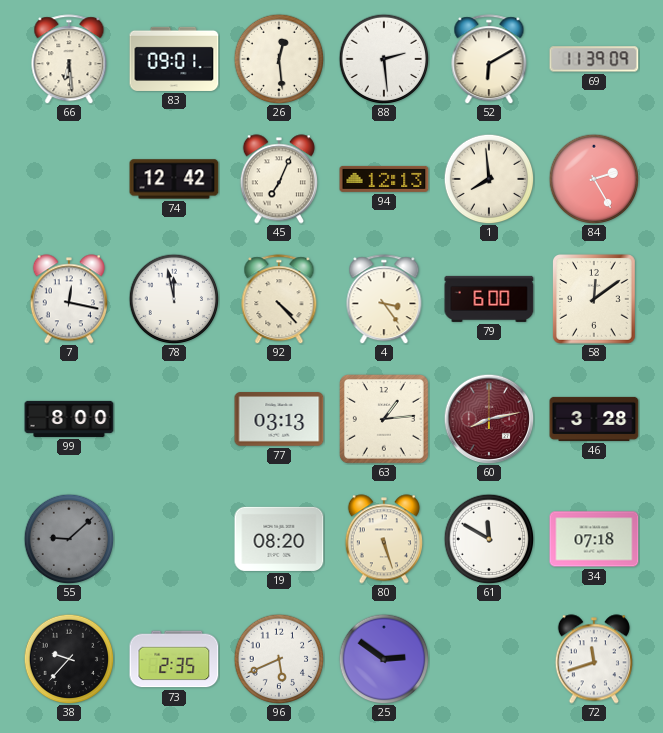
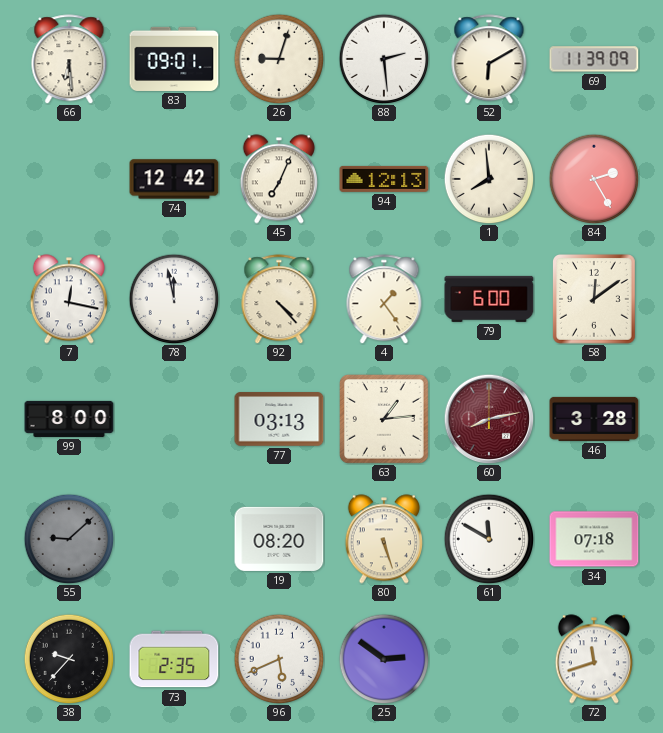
26: 12:29 -> 9:03 (279, 59)
4: 3:24 -> 1:24 (384, 299)
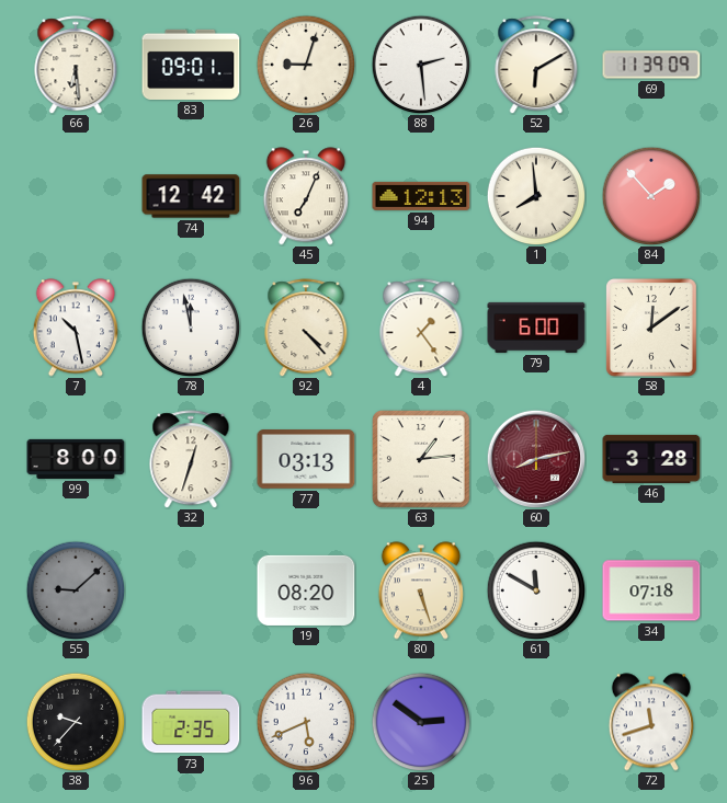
84: 2:25 -> 1:53 (651, 196)
7: 12:17 -> 10:28 (76, 328)
32: none -> 12:33 (191, 459)
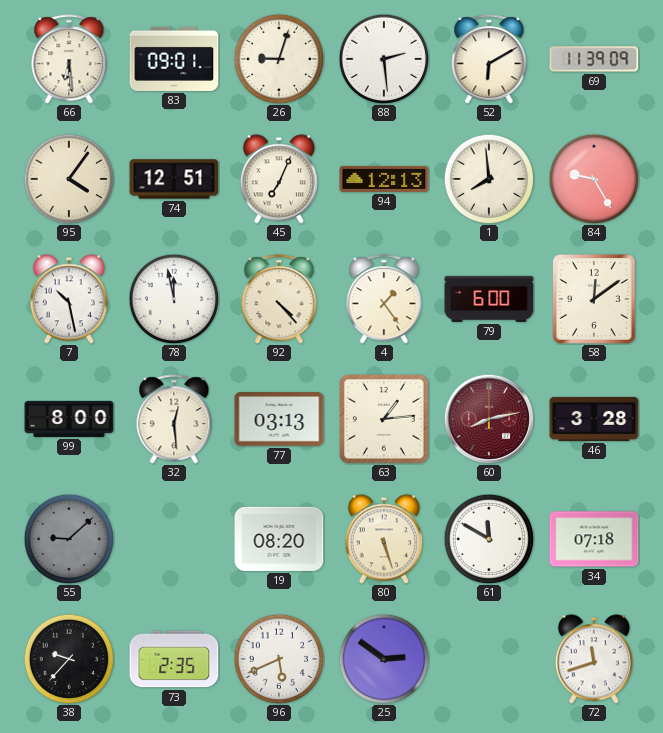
95: none -> 4:06 (69, 179)
74: 12:42 -> 12:51 (174, 179)
84: 1:53 -> 9:25 (594, 179)
32: 12:33 -> 12:29 (174, 419)
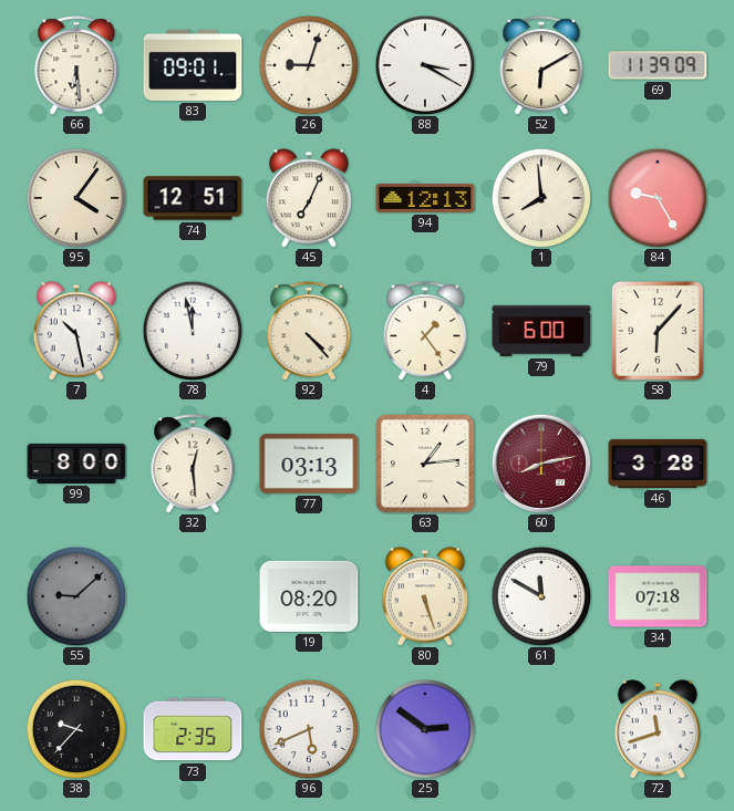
88: 2:29 -> 3:20 (425, 65)
58: 12:09 -> 6:07 (659, 332)
